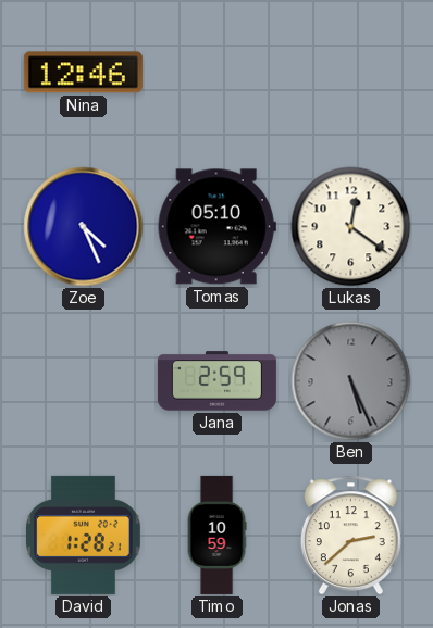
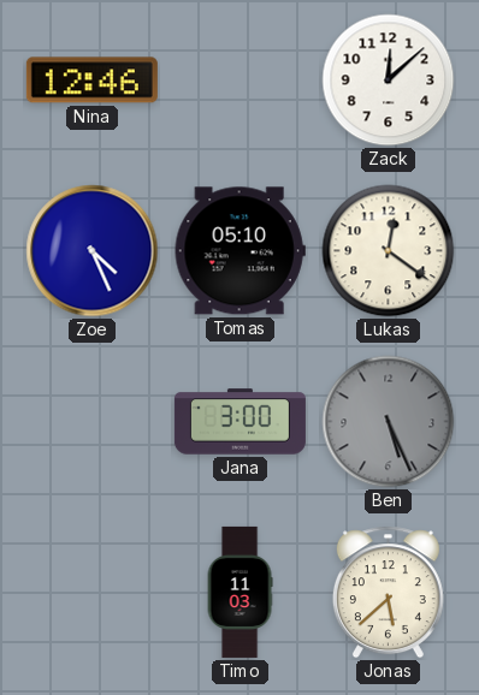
Zack: none -> 12:08 (389, 81)
Jana: 2:59 -> 3:00 (239, 422)
David: 1:28 -> none (84, 535)
Timo: 10:59 -> 11:03 (239, 592)
Jonas: 2:38 -> 5:38 (388, 593)
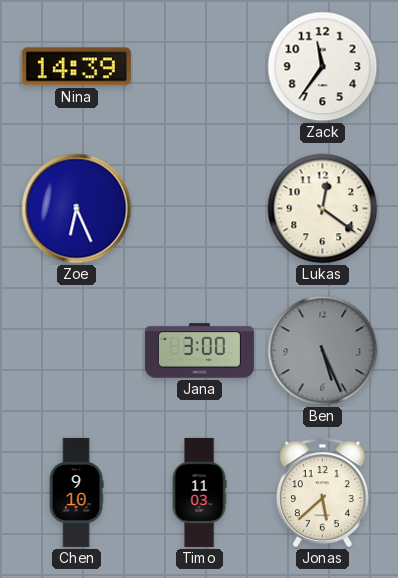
Nina: 12:46 -> 14:39 (76, 67)
Zack: 12:08 -> 11:36 (323, 67)
Zoe: 4:26 -> 6:26 (77, 209)
Tomas: 05:10 -> none (239, 251)
Chen: none -> 9:10 (76, 492)
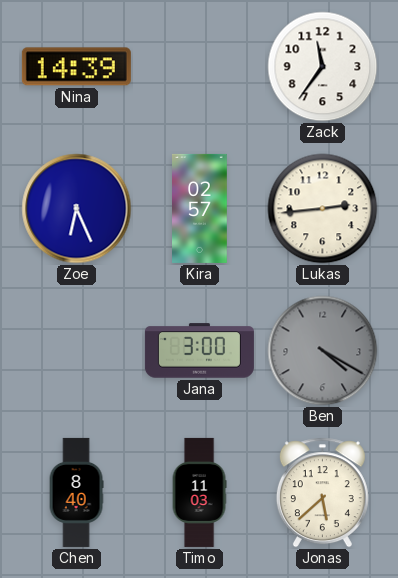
Kira: none -> 02:57 (200, 208)
Lukas: 12:21 -> 2:44 (323, 209)
Ben: 5:26 -> 4:20 (323, 351)
Chen: 9:10 -> 8:40 (76, 492)
